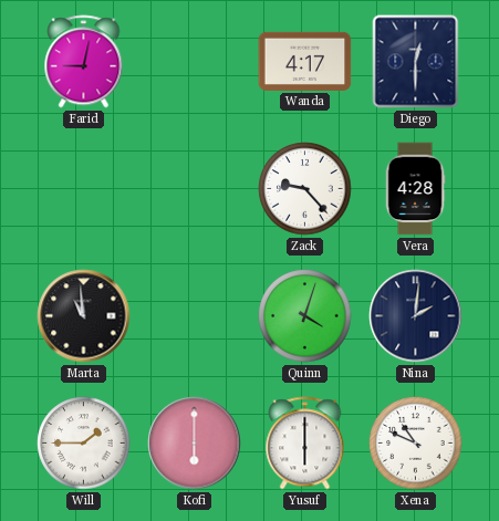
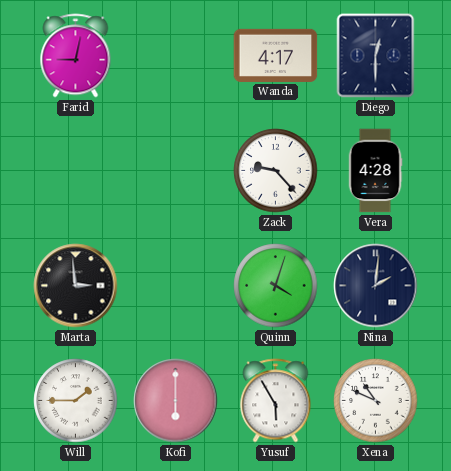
Marta: 10:59 -> 2:59 (76, 286)
Yusuf: 6:00 -> 5:55 (276, 401)
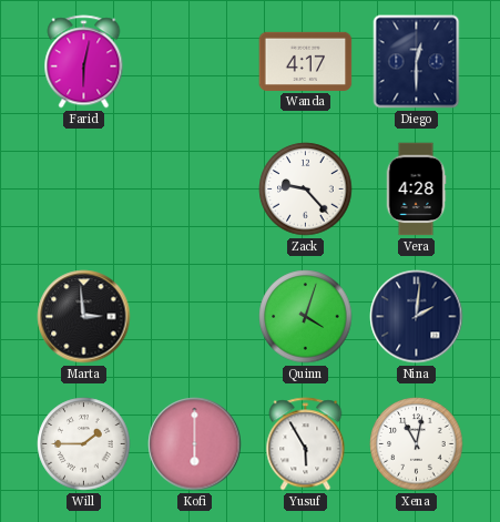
Farid: 9:02 -> 6:02 (84, 62)
Xena: 10:49 -> 11:02 (417, 444)
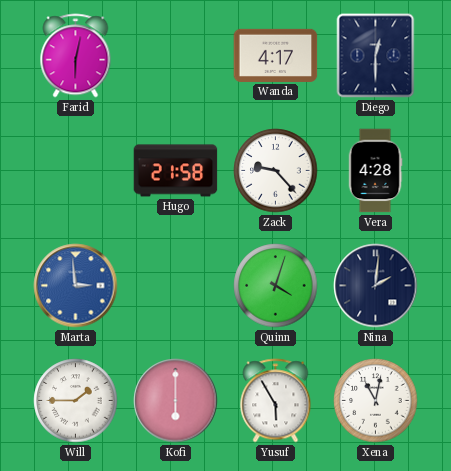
Hugo: none -> 21:58 (176, 171)
Marta dial: black -> blue (76, 286)
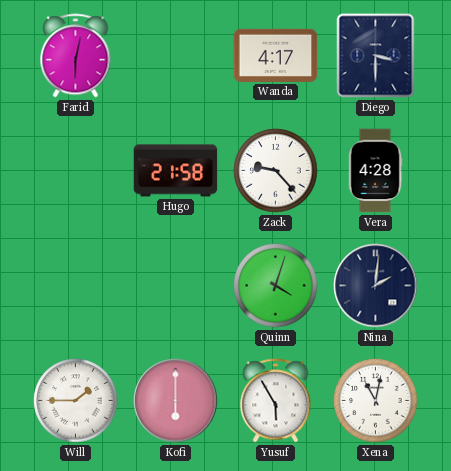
Diego: 12:30 -> 3:30 (376, 56)
Marta: 2:59 -> none (76, 286)
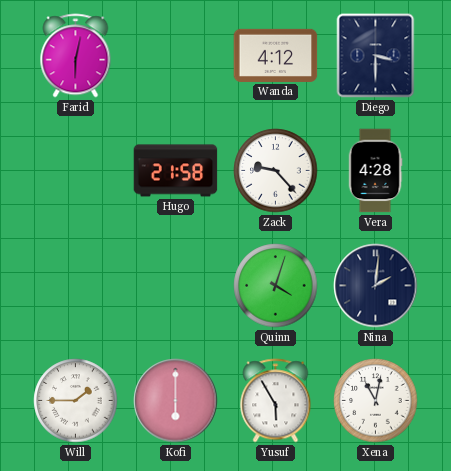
Wanda: 4:17 -> 4:12 (276, 55)
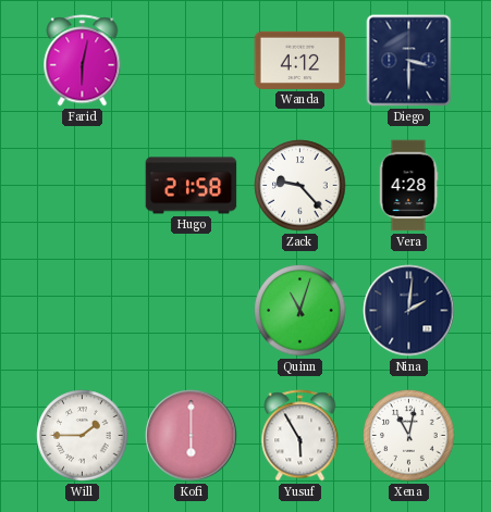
Quinn: 4:03 -> 11:03 (300, 311)
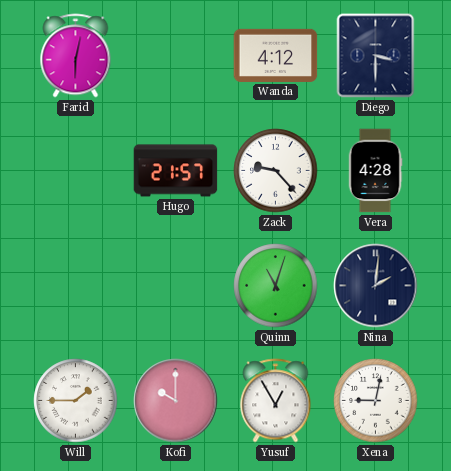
Hugo: 21:58 -> 21:57 (176, 171)
Kofi: 6:00 -> 10:00 (176, 401)
Yusuf: 5:55 -> 12:55 (276, 401)
Xena: 11:02 -> 9:02 (376, 401)
